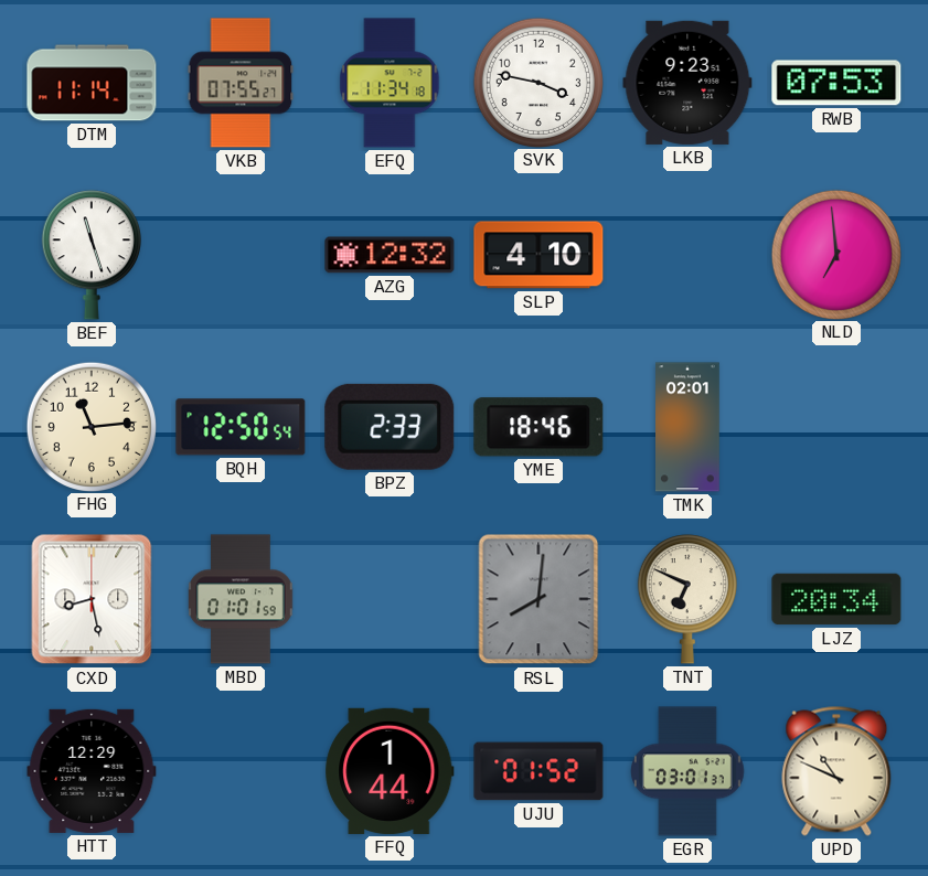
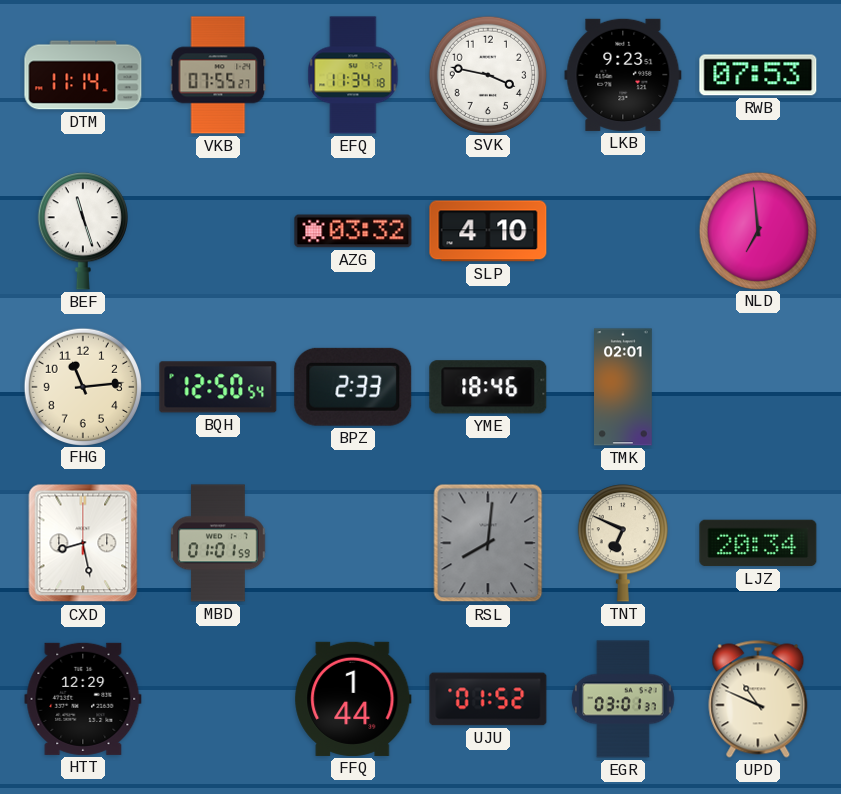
AZG: 12:32 -> 03:32 (353, 231)
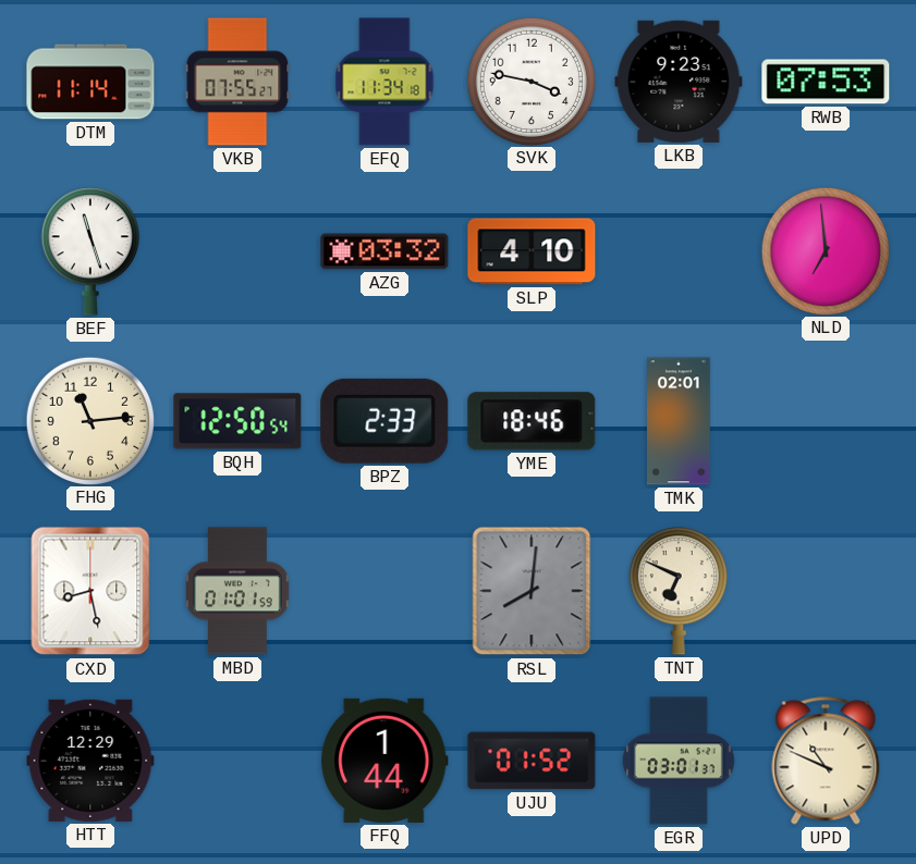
LJZ: 20:34 -> none (758, 543)
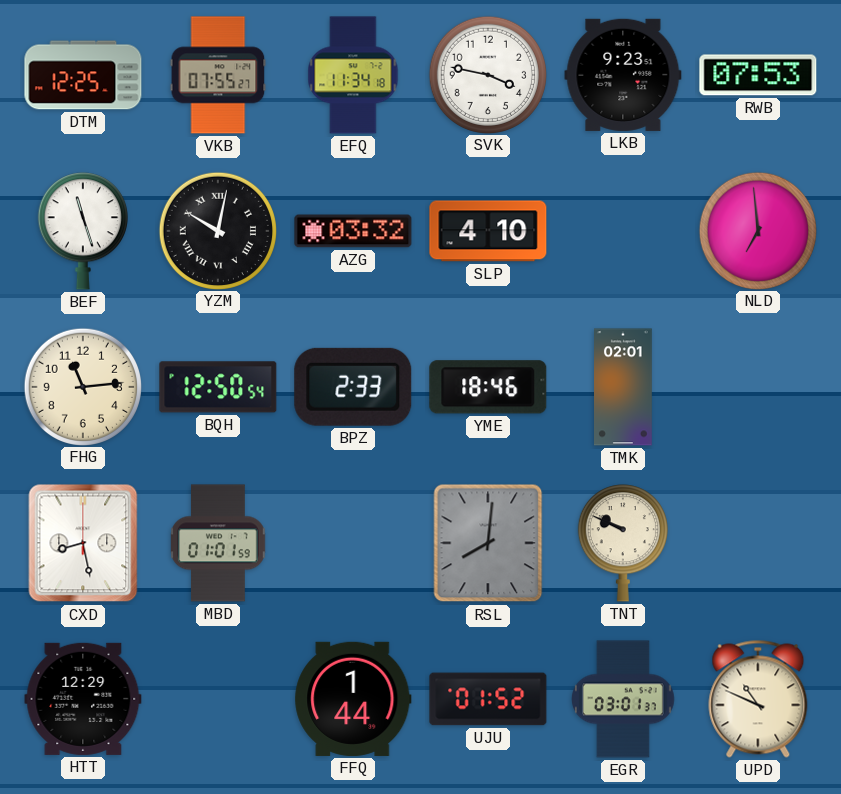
DTM: 11:14 -> 12:25 (83, 75)
YZM: none -> 10:02 (217, 230)
TNT: 6:49 -> 9:49 (623, 543)
